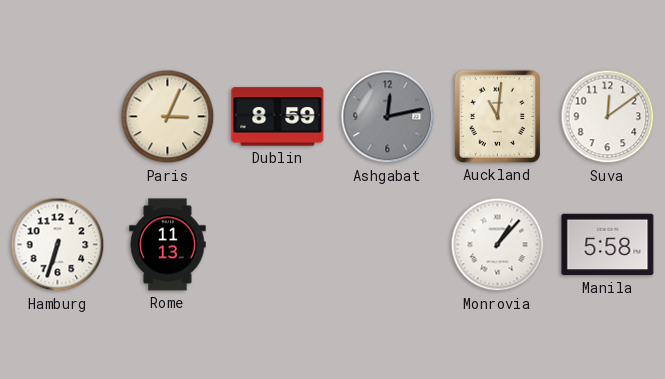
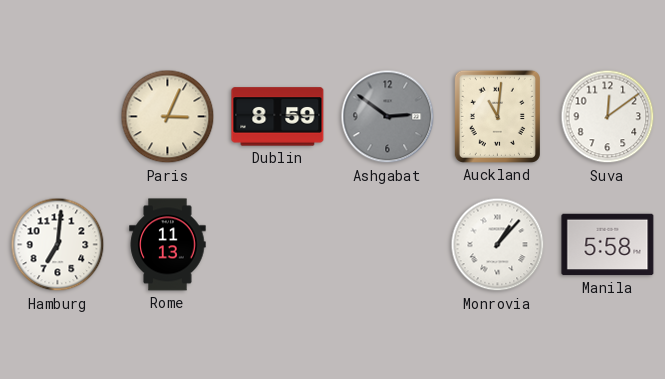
Ashgabat: 12:13 -> 2:51 (388, 117)
Hamburg: 6:33 -> 7:01 (58, 245)
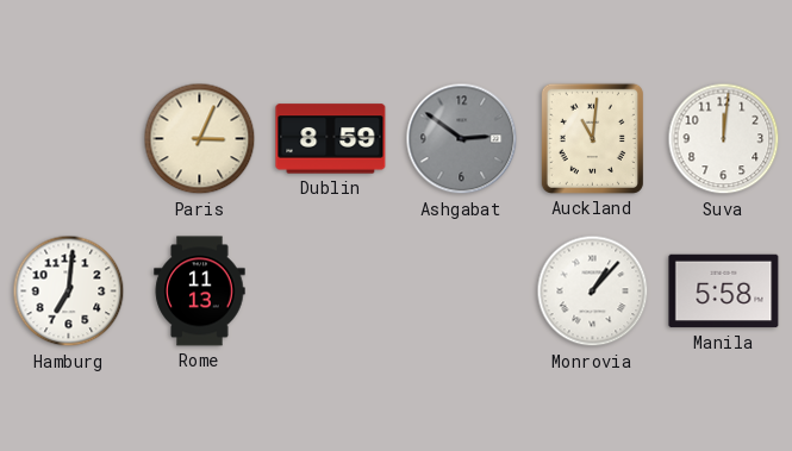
Suva: 12:09 -> 12:01 (724, 139)
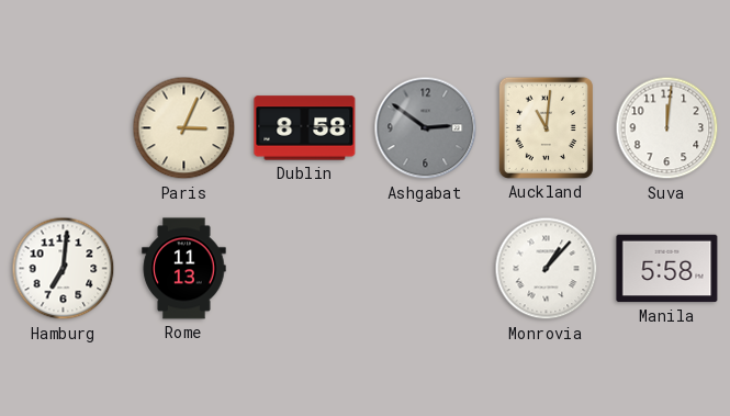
Dublin: 8:59 -> 8:58 (305, 128)
